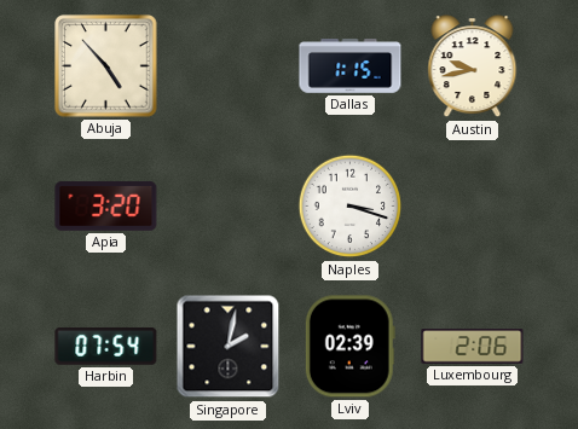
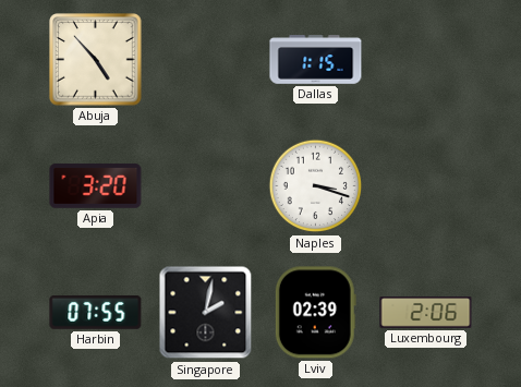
Austin: 9:43 -> none (473, 66)
Harbin: 07:54 -> 07:55 (96, 312)
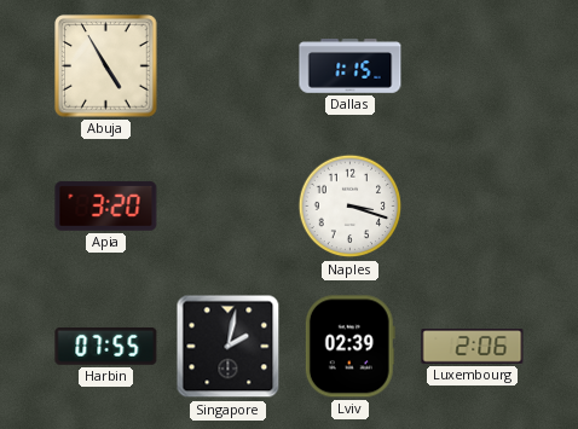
Abuja: 4:53 -> 4:55 (106, 66)
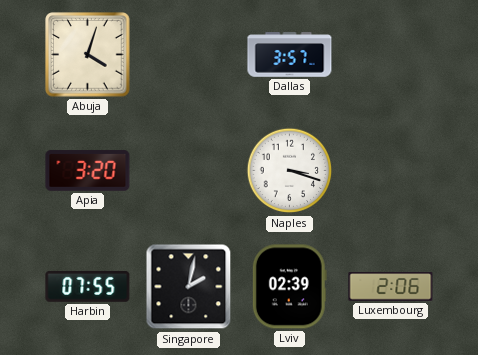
Abuja: 4:55 -> 4:03 (88, 55)
Dallas: 1:15 -> 3:57 (290, 55)
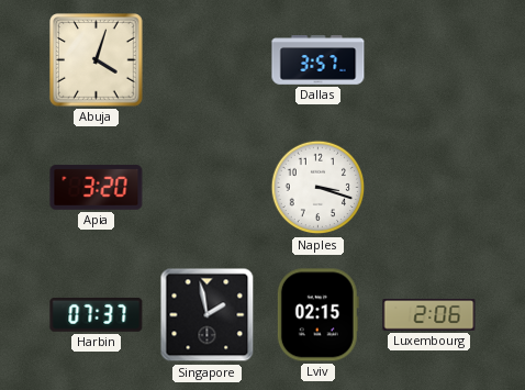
Harbin: 07:55 -> 07:37 (97, 314)
Singapore: 2:02 -> 1:58 (208, 315)
Lviv: 02:39 -> 02:15 (317, 315)
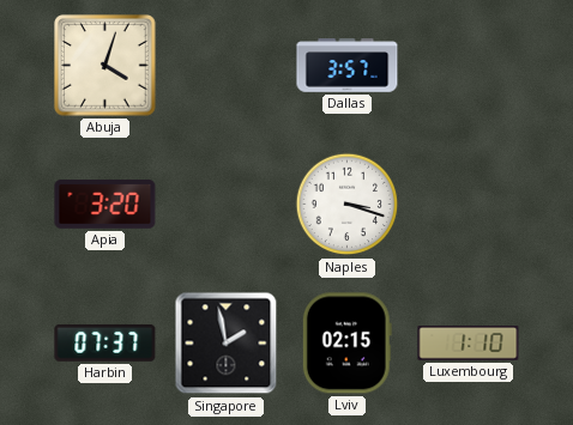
Luxembourg: 2:06 -> 1:10 (469, 344)
